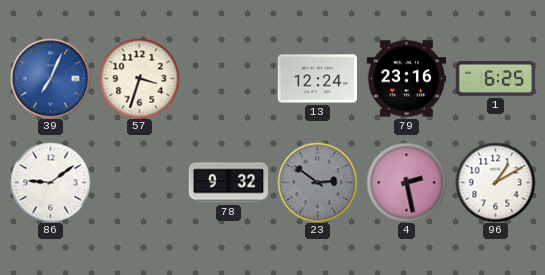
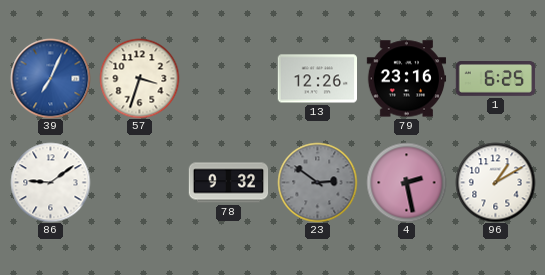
13: 12:24 -> 12:26 (317, 79)
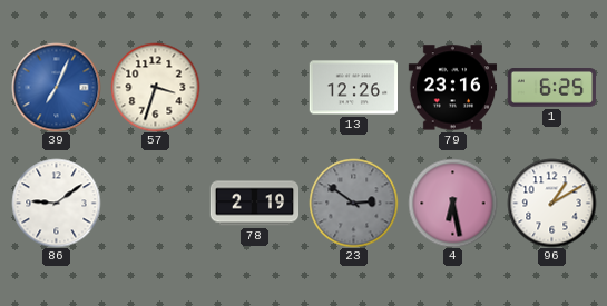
78: 9:32 -> 2:19 (254, 204)
4: 2:28 -> 6:28 (452, 203)
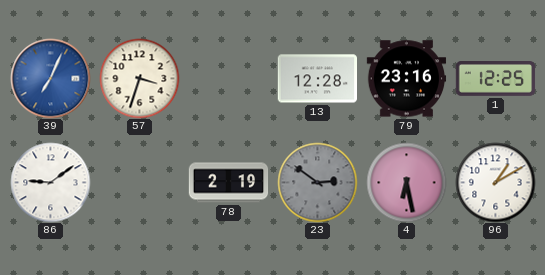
13: 12:26 -> 12:28 (317, 79)
1: 6:25 -> 12:25 (495, 79)
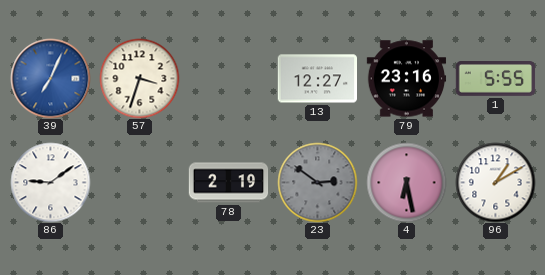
13: 12:28 -> 12:27 (317, 79)
1: 12:25 -> 5:55 (495, 79)
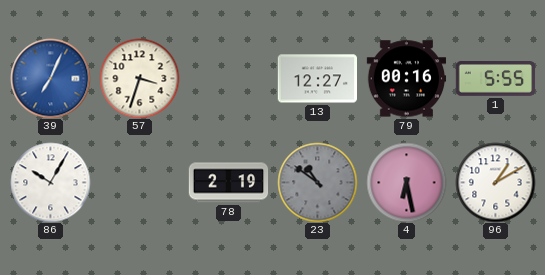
79: 23:16 -> 00:16 (406, 79)
86: 9:09 -> 10:05 (50, 182)
23: 2:51 -> 10:51 (317, 182)
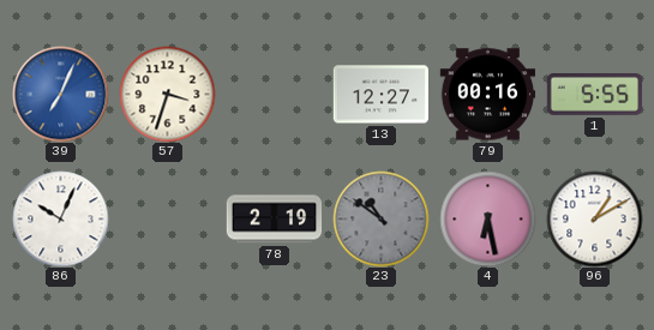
86: 10:05 -> 10:04 (60, 218)
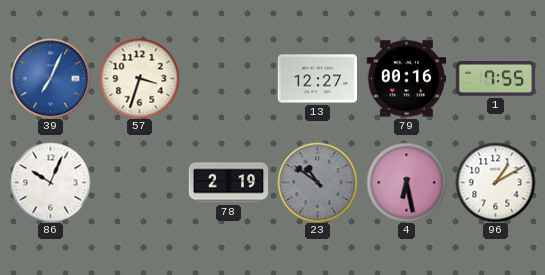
1: 5:55 -> 7:55 (495, 79)
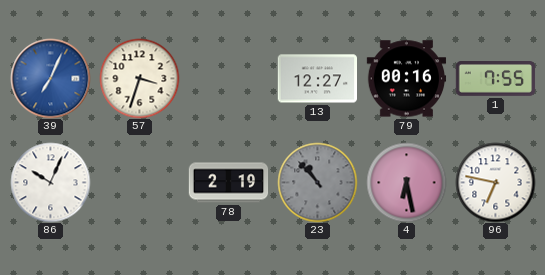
23: 10:51 -> 10:53 (317, 182)
96: 1:10 -> 6:47 (495, 182)
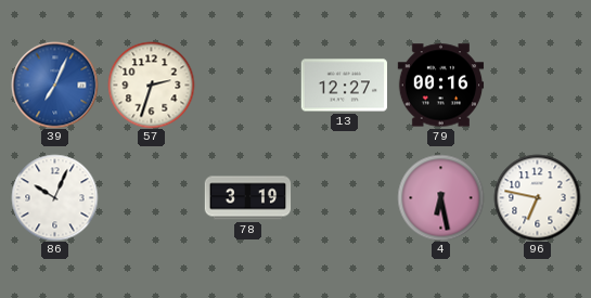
57: 3:33 -> 2:33 (151, 85)
1: 7:55 -> none (495, 79)
78: 2:19 -> 3:19 (247, 198)
23: 10:53 -> none (317, 182)
